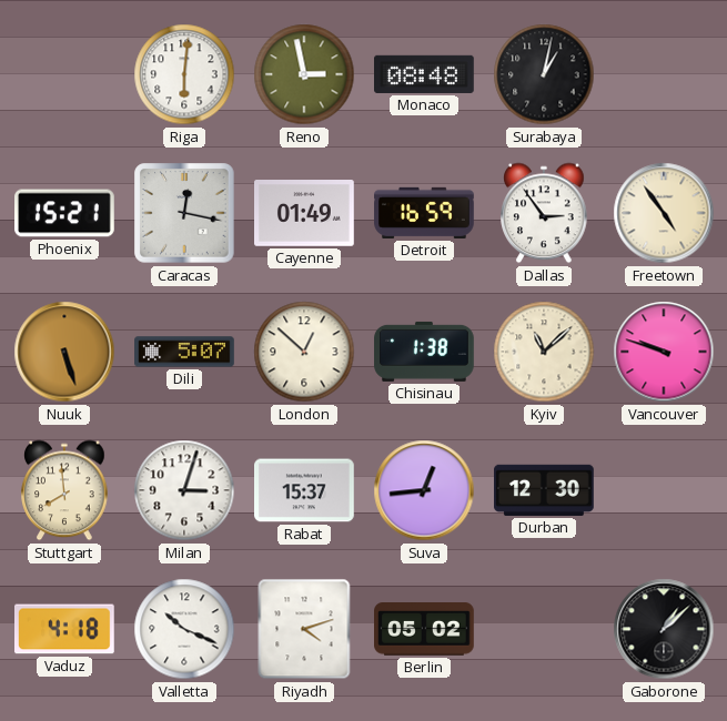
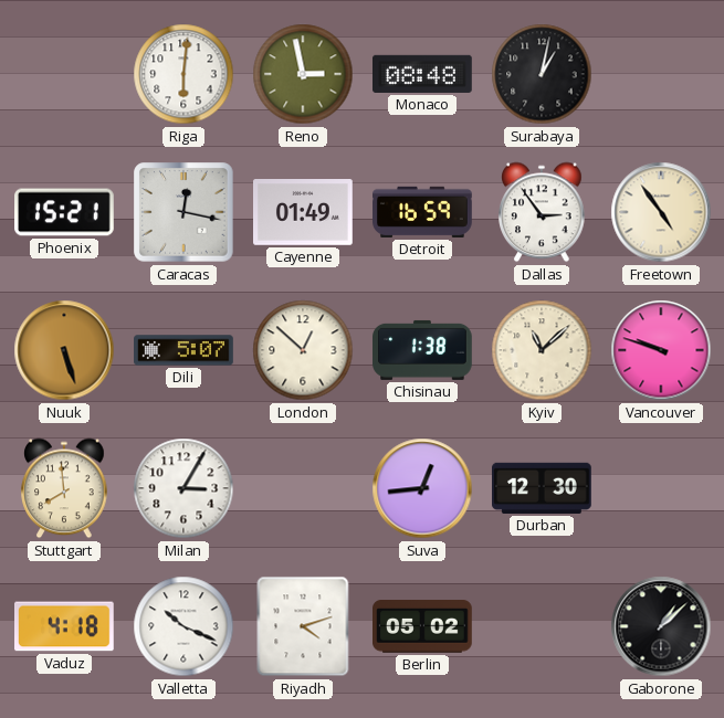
Milan: 3:03 -> 3:05 (183, 488)
Rabat: 15:37 -> none (305, 490)
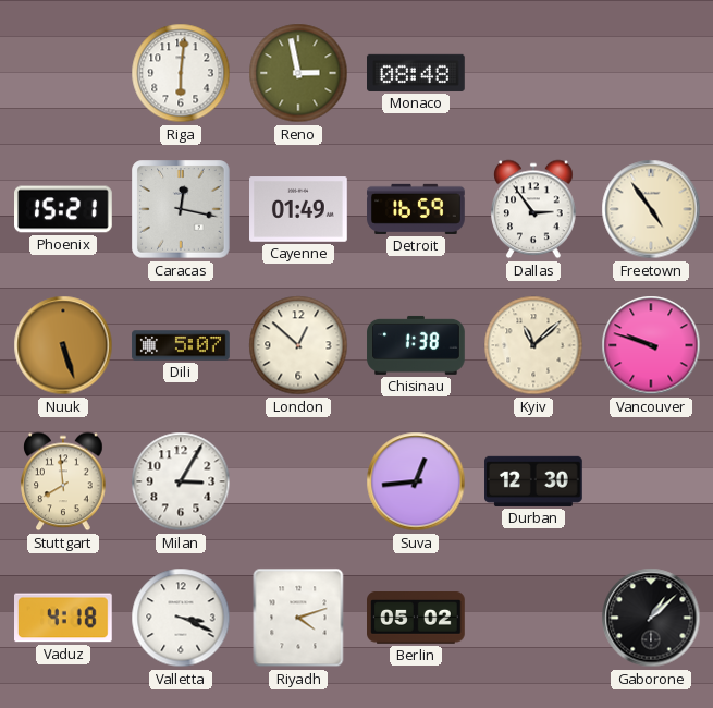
Surabaya: 1:02 -> none (542, 74)
Valletta: 10:19 -> 3:19 (181, 618)
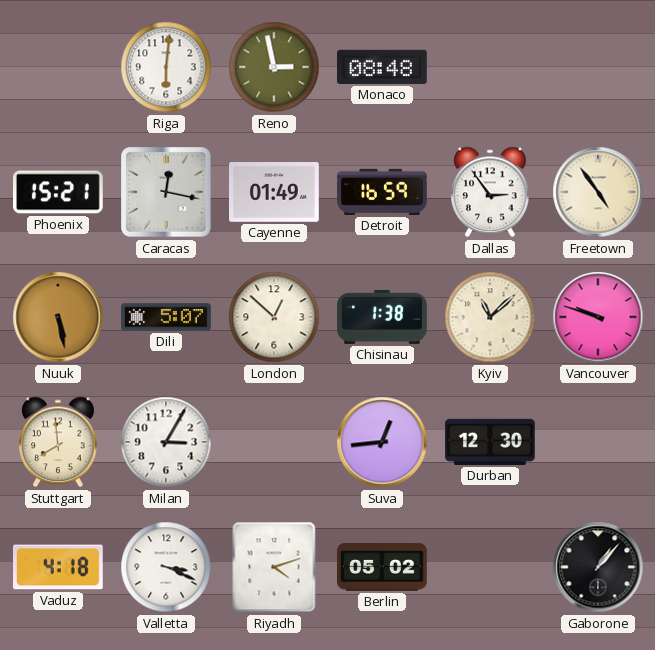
Nuuk: 5:27 -> 5:28 (58, 317)
Gaborone: 1:08 -> 1:07 (598, 567)
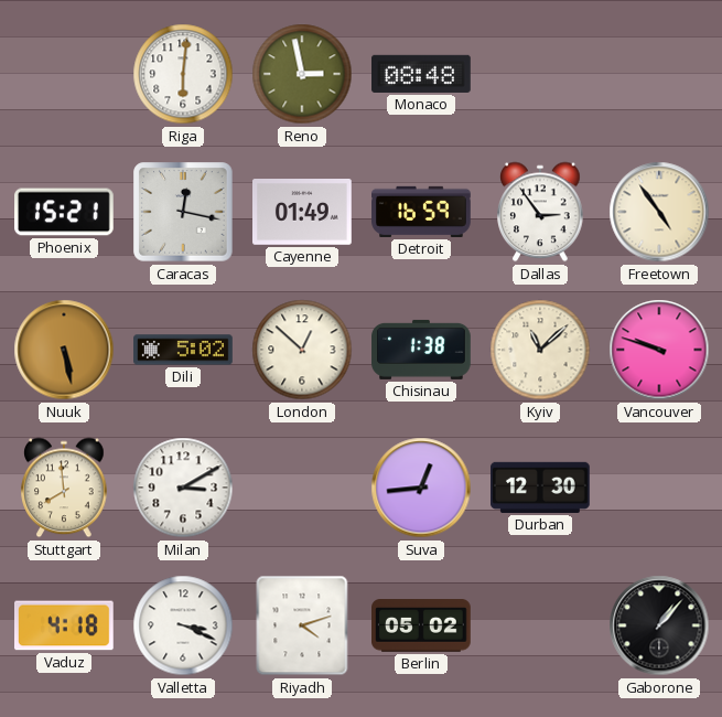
Dili: 5:07 -> 5:02 (183, 350)
Milan: 3:05 -> 3:10 (183, 488)
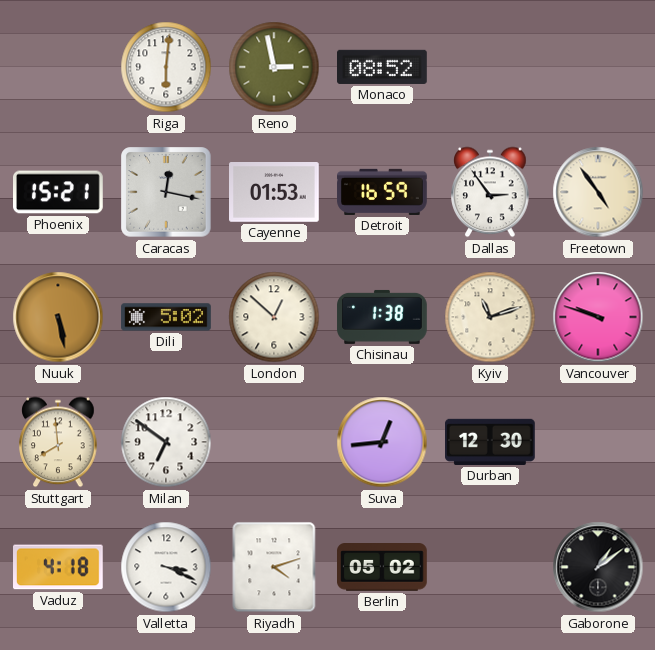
Monaco: 08:48 -> 08:52 (383, 67)
Cayenne: 01:49 -> 01:53 (275, 193)
Kyiv: 11:08 -> 11:12 (490, 317)
Milan: 3:10 -> 6:51 (166, 442)
Gaborone: 1:07 -> 1:09 (598, 567)
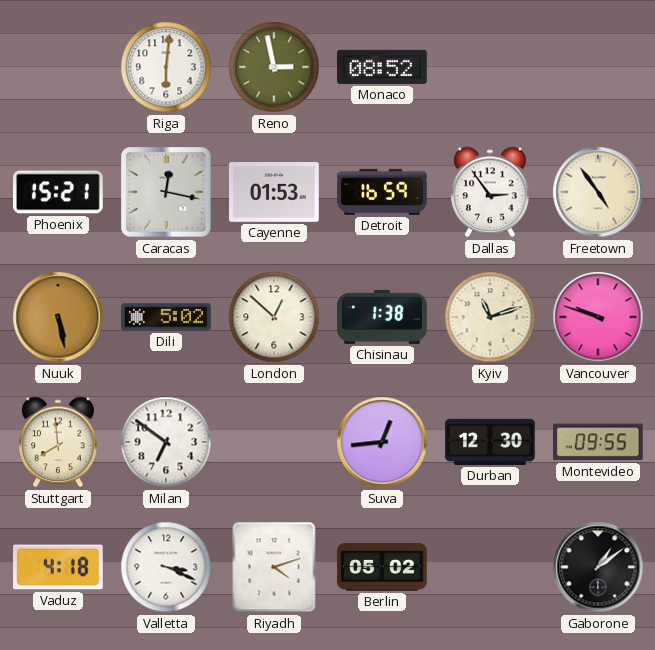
Montevideo: none -> 09:55 (599, 442)
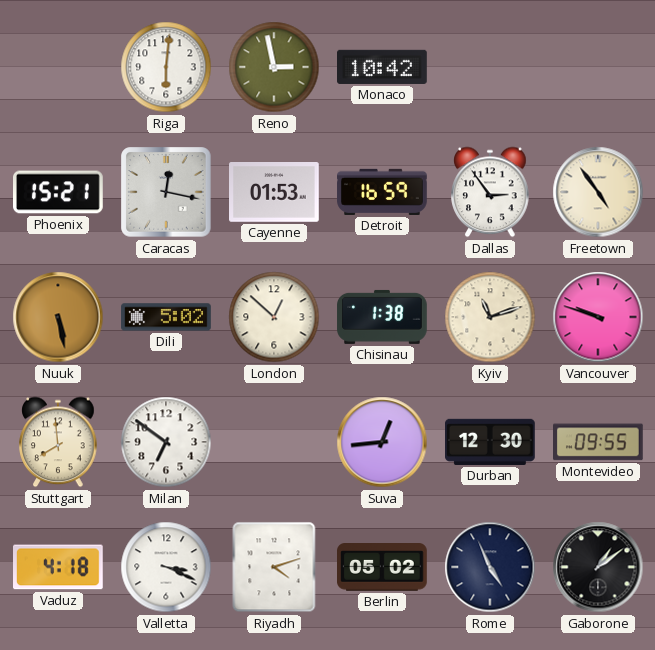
Monaco: 08:52 -> 10:42 (383, 67)
Rome: none -> 4:56 (490, 567)
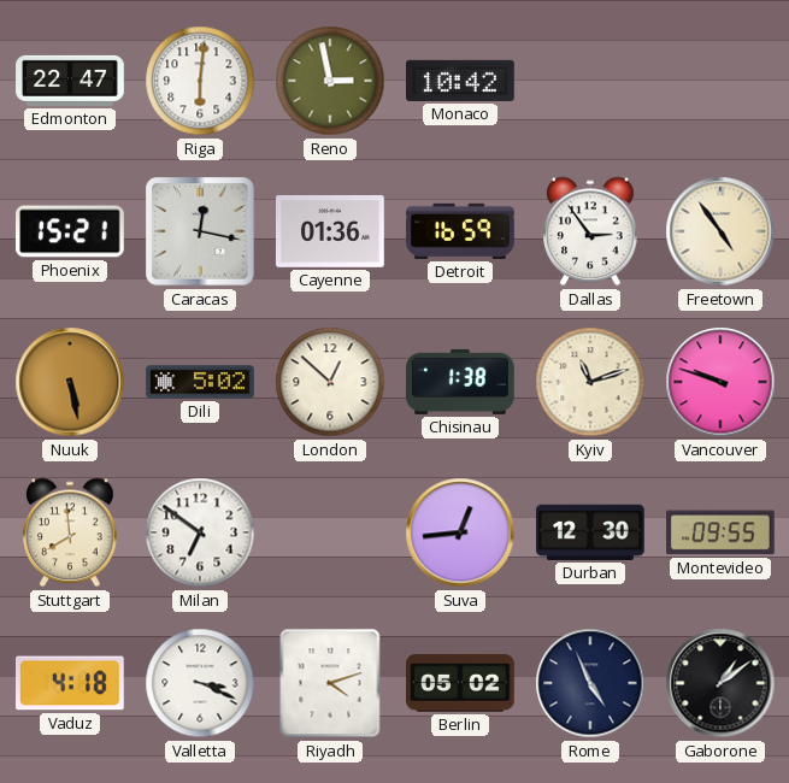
Edmonton: none -> 22:47 (70, 81)
Cayenne: 01:53 -> 01:36 (331, 232)
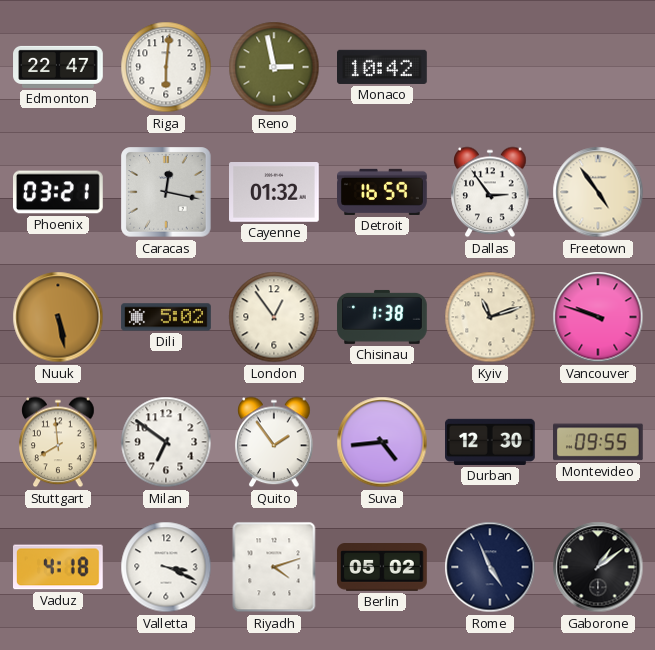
Phoenix: 15:21 -> 03:21 (59, 192)
Cayenne: 01:36 -> 01:32 (275, 193)
London: 12:52 -> 12:54 (274, 317)
Quito: none -> 1:54 (274, 442)
Suva: 12:44 -> 4:44 (382, 442)
